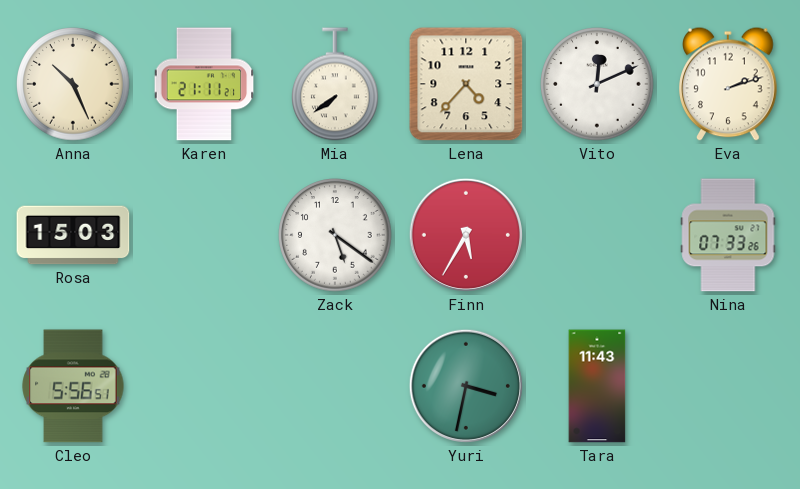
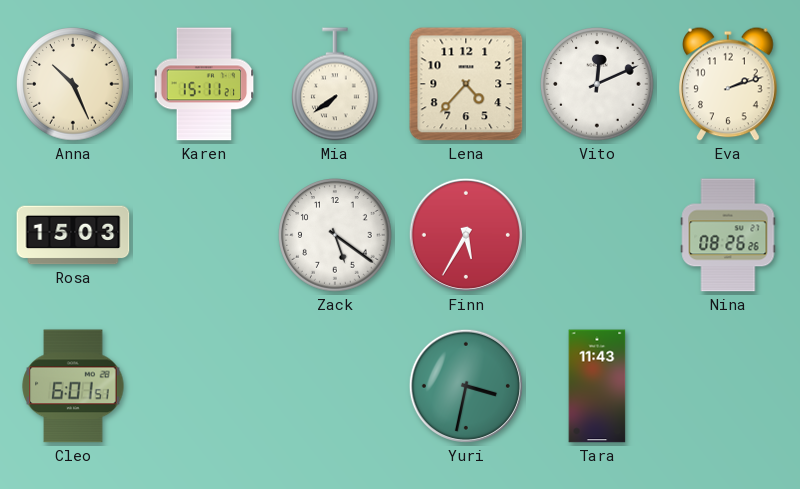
Karen: 21:11 -> 15:11 (204, 84)
Nina: 07:33 -> 08:26 (728, 235)
Cleo: 5:56 -> 6:01 (73, 386)
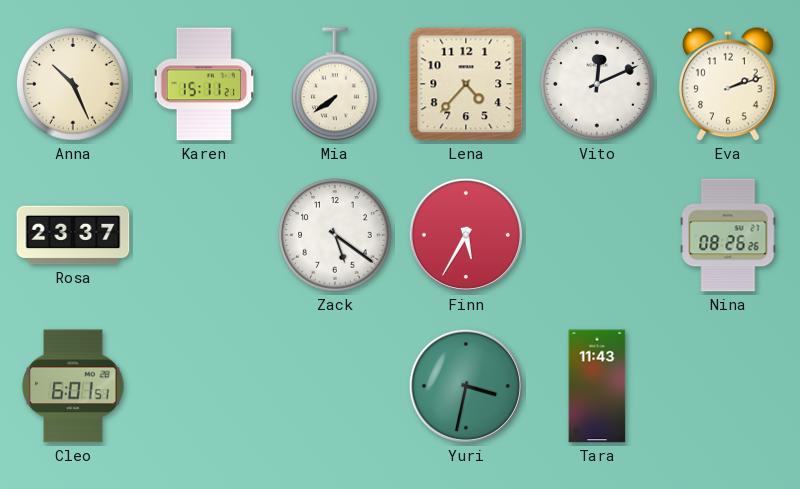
Rosa: 15:03 -> 23:37 (73, 235)
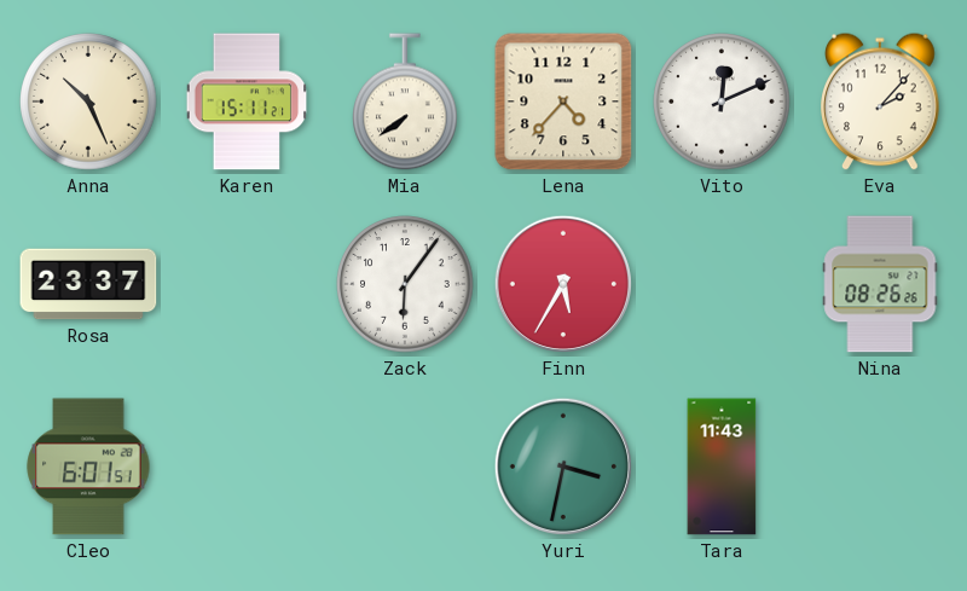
Eva: 2:12 -> 2:07 (880, 102)
Zack: 5:21 -> 6:06 (405, 284)
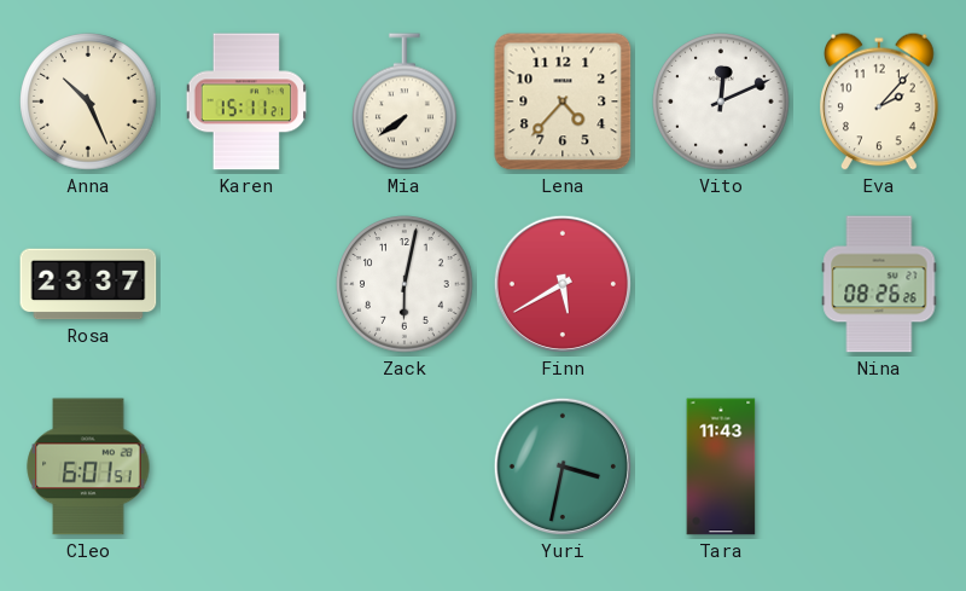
Zack: 6:06 -> 6:02 (405, 284)
Finn: 5:35 -> 5:40 (563, 284)
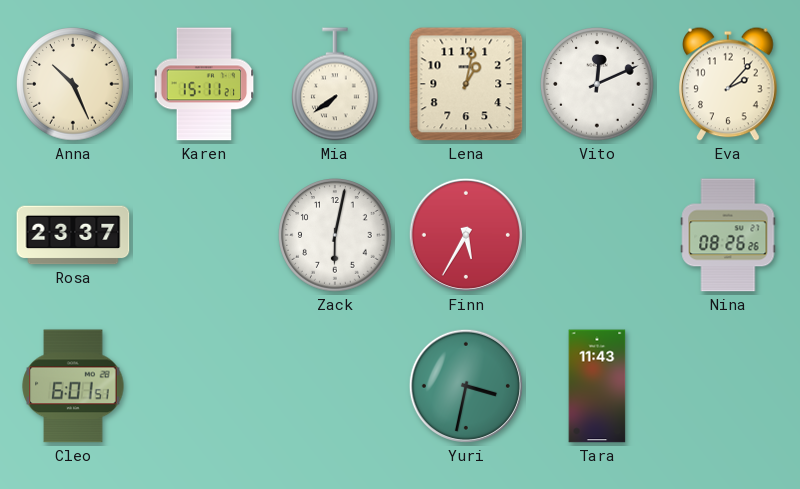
Lena: 4:37 -> 1:02 (466, 84)
Finn: 5:40 -> 5:35 (466, 235)
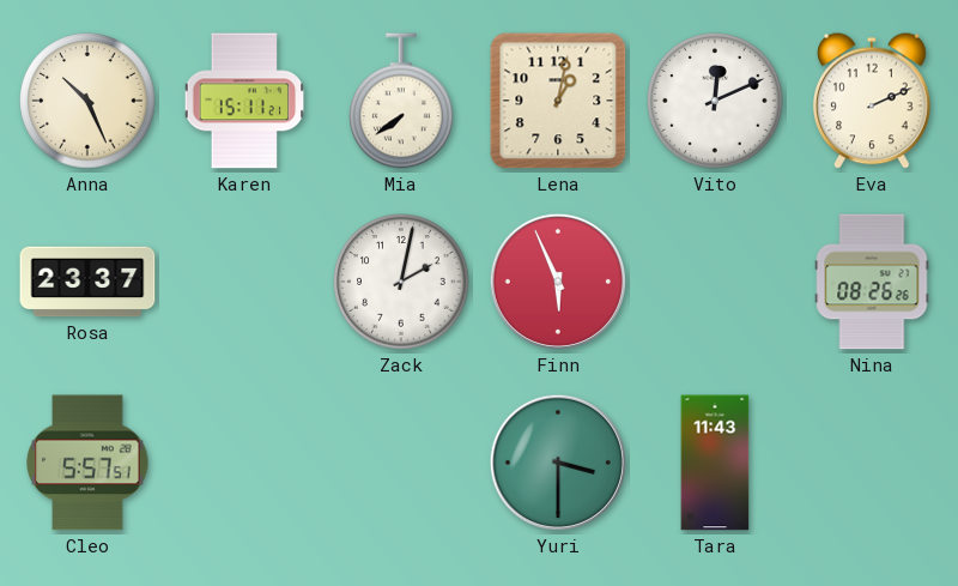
Eva: 2:07 -> 2:11 (872, 101)
Zack: 6:02 -> 2:02 (401, 282)
Finn: 5:35 -> 5:56 (558, 282)
Cleo: 6:01 -> 5:57 (87, 463)
Yuri: 3:32 -> 3:30 (558, 463)
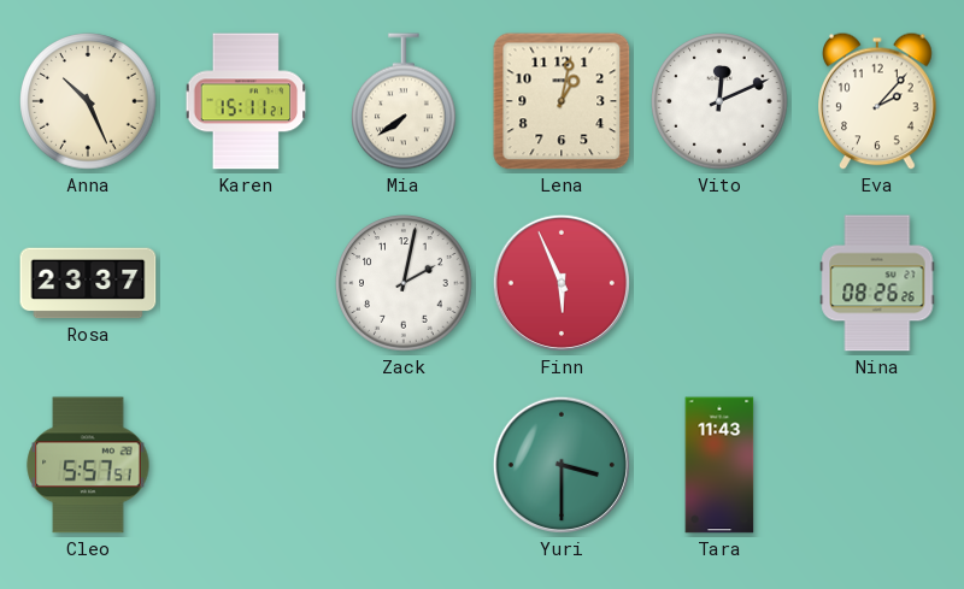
Eva: 2:11 -> 2:07 (877, 101)
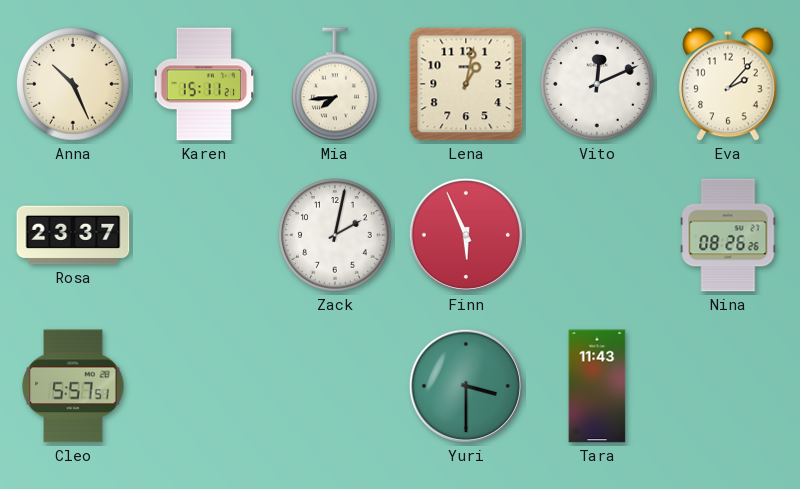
Mia: 7:39 -> 7:44 (336, 84)
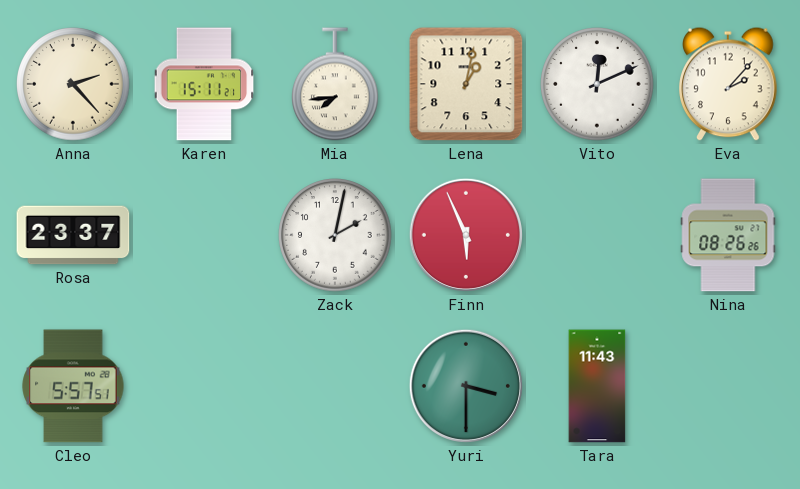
Anna: 10:26 -> 2:23 (73, 84)
